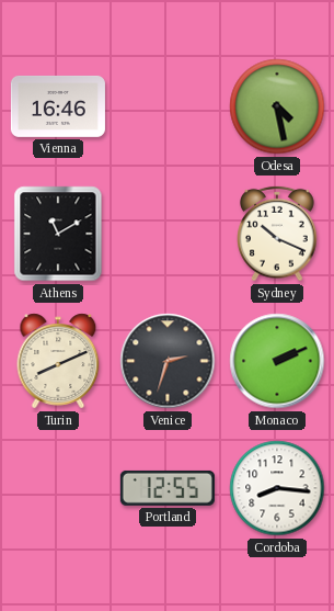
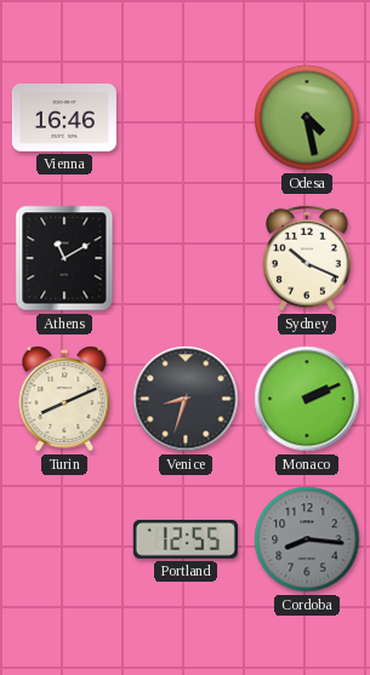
Venice: 2:33 -> 8:33 (186, 399)
Cordoba dial: white -> grey (307, 539)
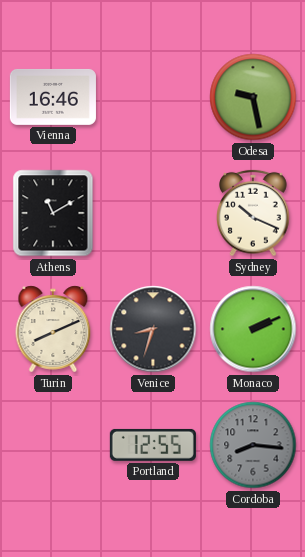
Odesa: 4:28 -> 9:28 (253, 97)
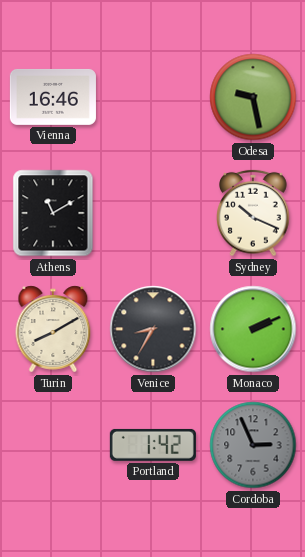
Turin: 8:11 -> 8:10 (53, 329)
Venice: 8:33 -> 8:35 (153, 329)
Portland: 12:55 -> 1:42 (153, 445)
Cordoba: 8:16 -> 2:56 (253, 445)
